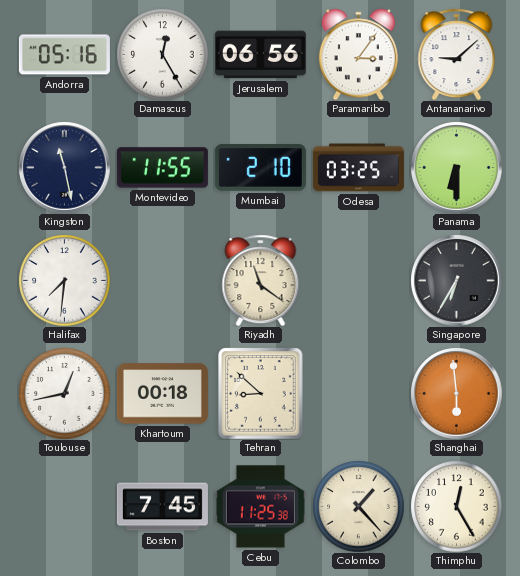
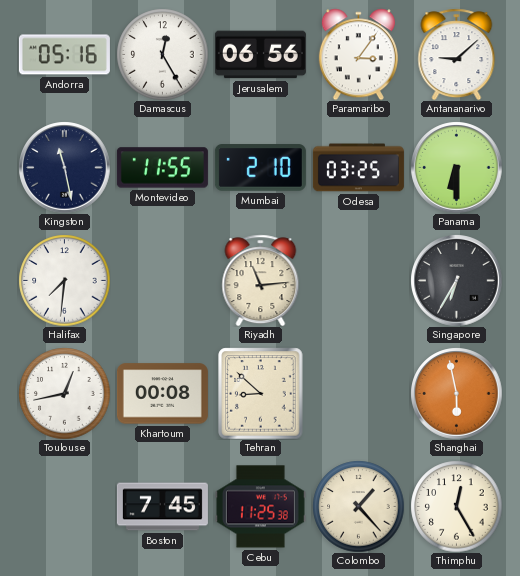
Riyadh: 11:21 -> 11:14 (261, 280)
Khartoum: 00:18 -> 00:08 (162, 394)
Shanghai: 5:59 -> 5:58 (456, 393)
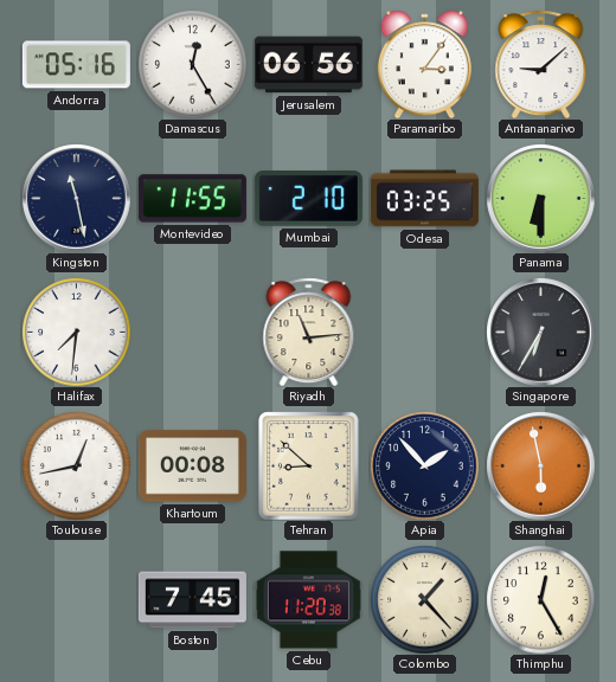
Apia: none -> 1:53 (424, 465)
Cebu: 11:25 -> 11:20 (308, 600)
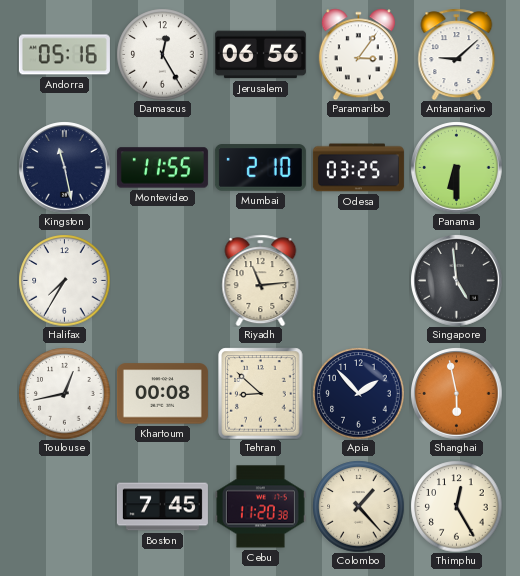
Halifax: 7:31 -> 7:35 (64, 280)
Singapore: 6:35 -> 4:59 (456, 280)
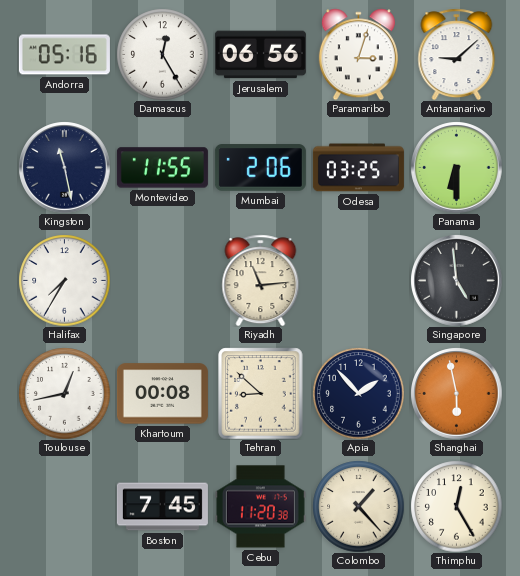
Paramaribo: 3:06 -> 3:03 (358, 54)
Mumbai: 2:10 -> 2:06 (260, 168)
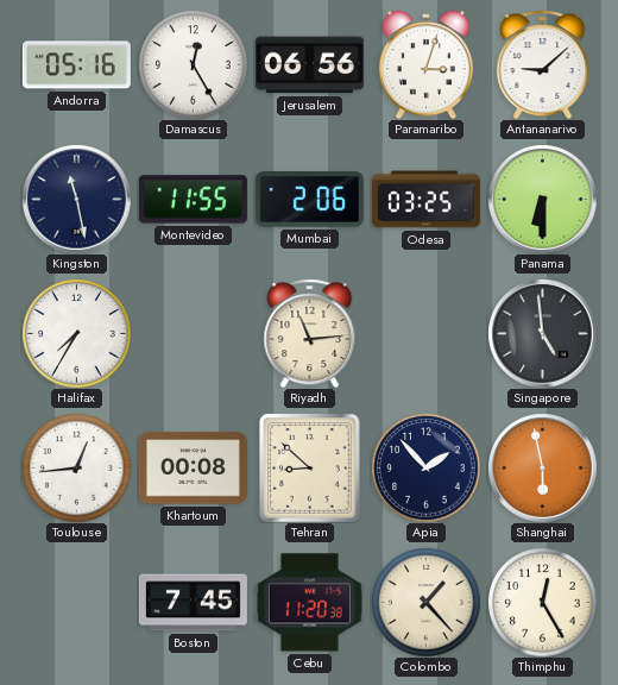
Toulouse: 12:43 -> 12:44 (76, 467)
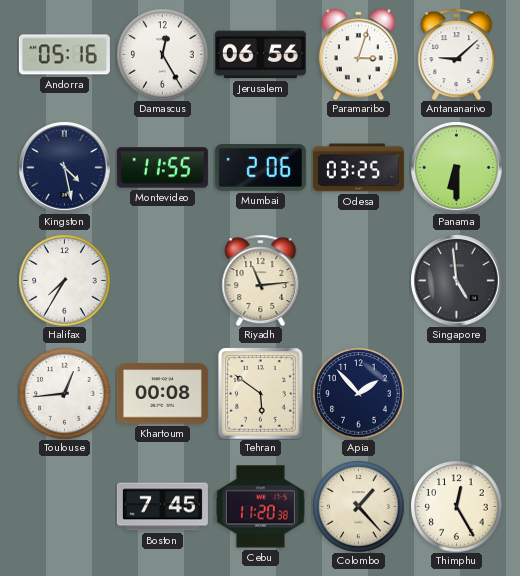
Kingston: 11:28 -> 4:28 (64, 167)
Tehran: 8:52 -> 5:51 (261, 393)
Shanghai: 5:58 -> none (542, 467)
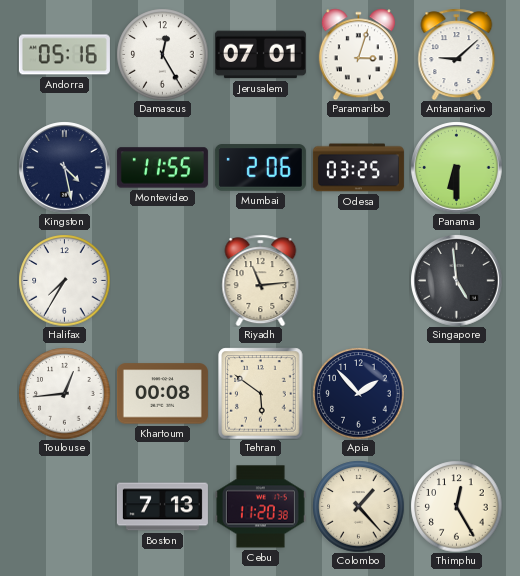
Jerusalem: 06:56 -> 07:01 (260, 55)
Boston: 7:45 -> 7:13 (162, 507)
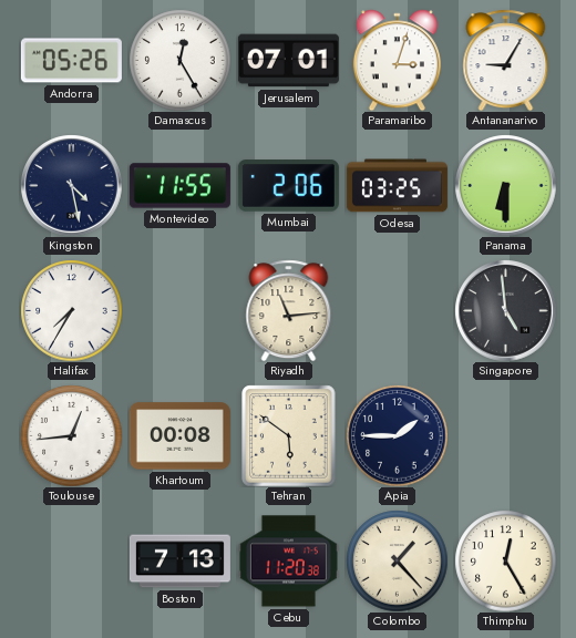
Andorra: 05:16 -> 05:26 (71, 61)
Antananarivo: 9:08 -> 9:05 (506, 60)
Apia: 1:53 -> 1:45 (397, 435)
